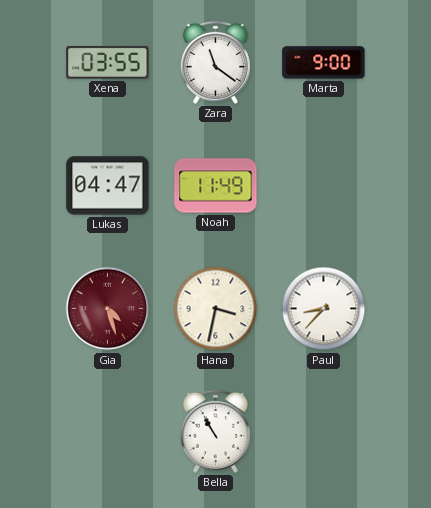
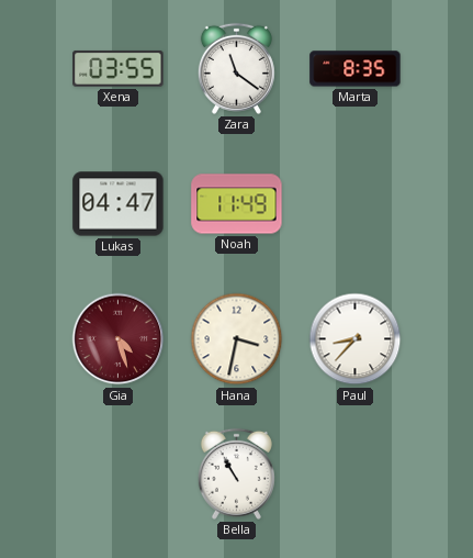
Marta: 9:00 -> 8:35 (356, 69)
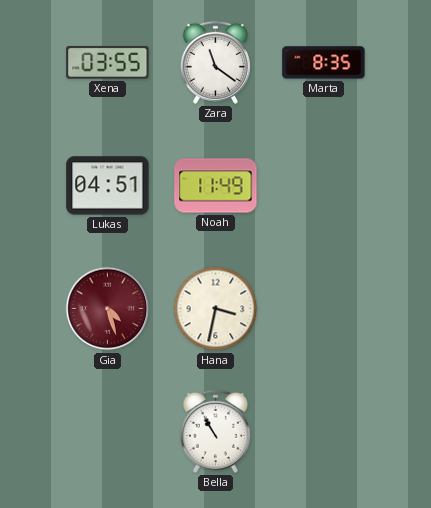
Lukas: 04:47 -> 04:51 (108, 186)
Paul: 8:37 -> none (356, 339)
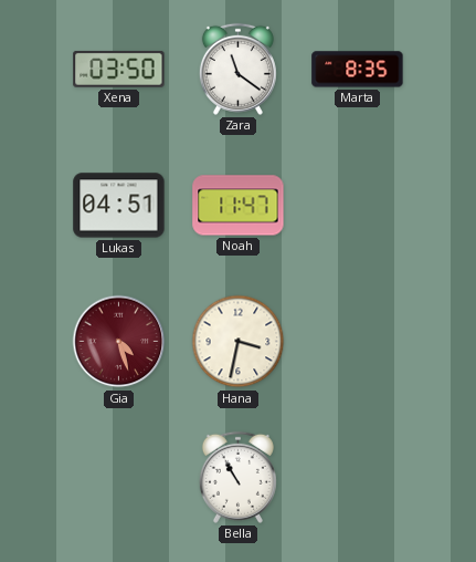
Xena: 03:55 -> 03:50 (119, 70)
Noah: 11:49 -> 11:47 (239, 206)
